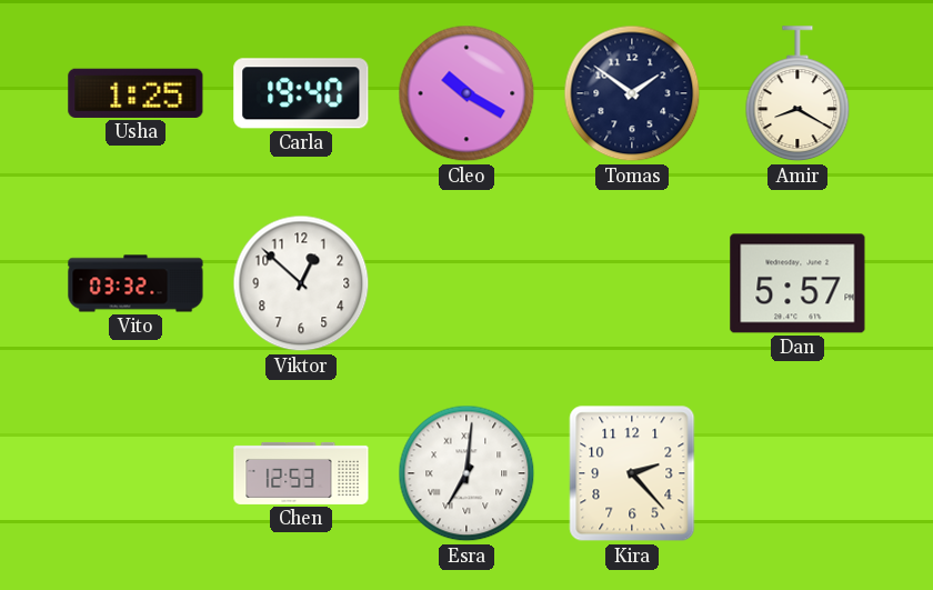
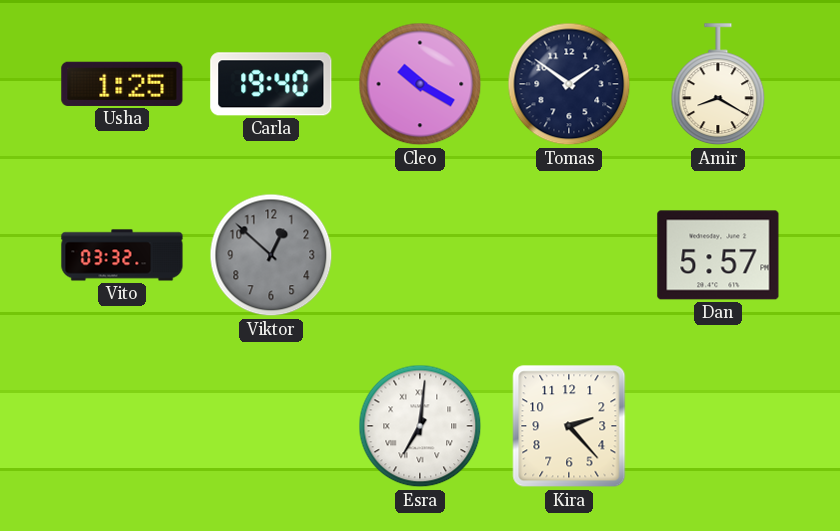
Viktor dial: white -> grey (271, 255)
Chen: 12:53 -> none (301, 473)
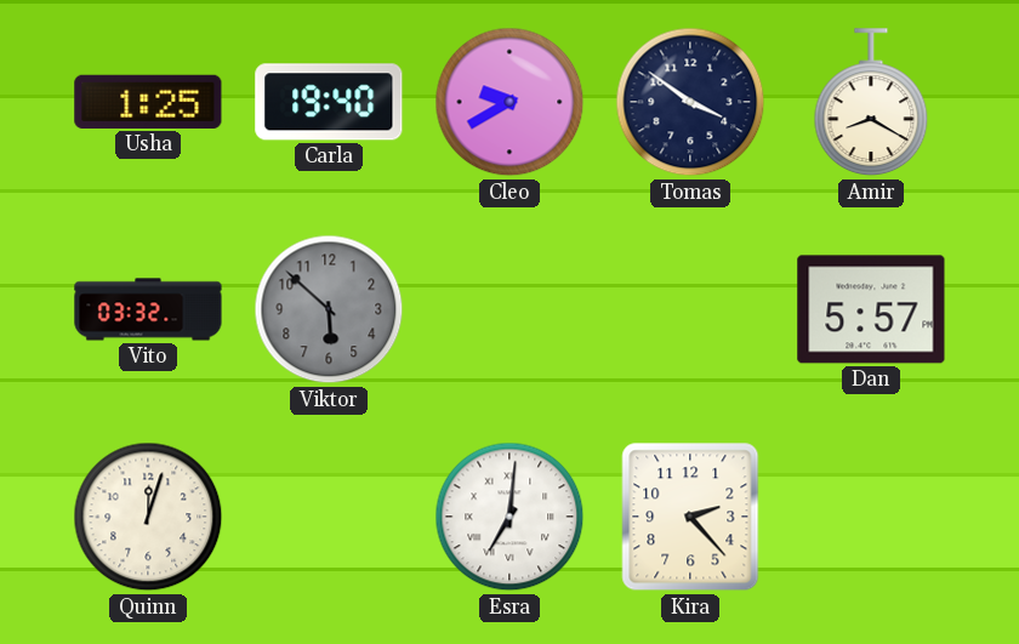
Cleo: 10:20 -> 9:40 (509, 102)
Tomas: 1:51 -> 3:51 (690, 102)
Viktor: 12:52 -> 5:52 (329, 309)
Quinn: none -> 12:03 (148, 517)
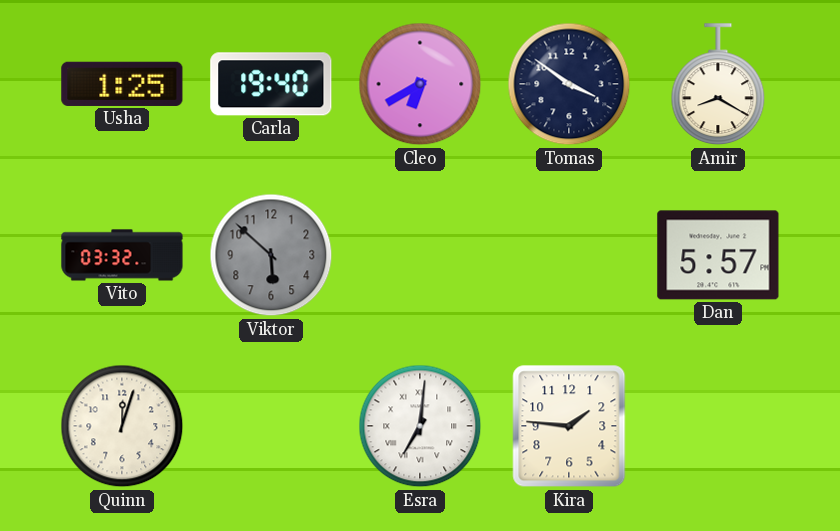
Cleo: 9:40 -> 6:40 (420, 84)
Kira: 2:23 -> 1:46 (569, 426)
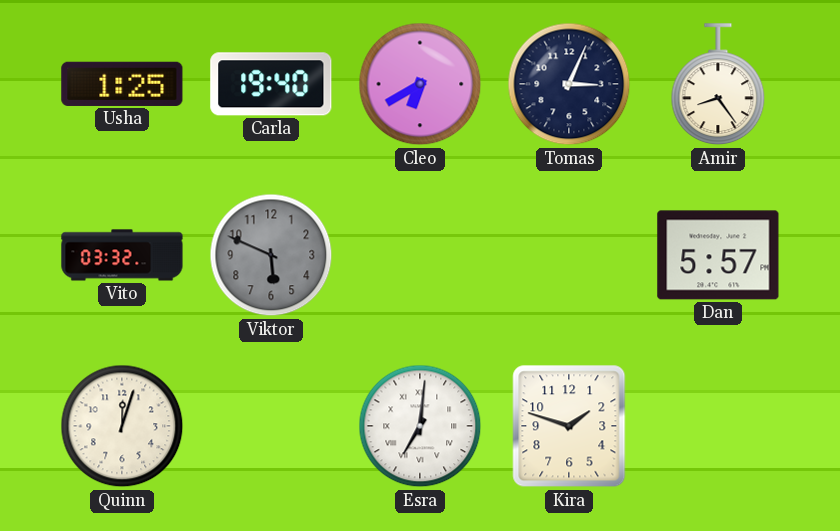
Tomas: 3:51 -> 3:04 (569, 84)
Amir: 8:20 -> 8:24 (718, 85)
Viktor: 5:52 -> 5:49 (271, 255)
Kira: 1:46 -> 1:48 (569, 426)
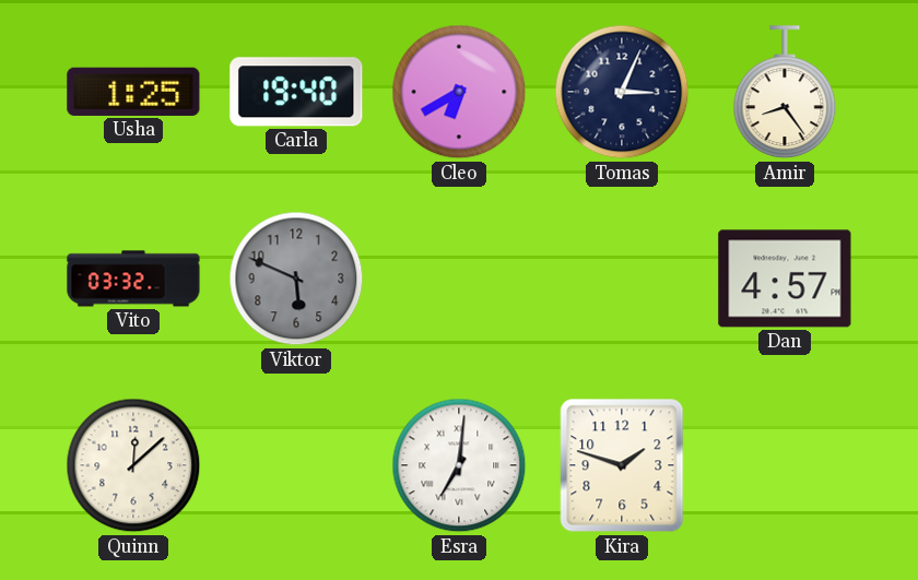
Dan: 5:57 -> 4:57 (785, 279)
Quinn: 12:03 -> 12:08 (133, 465)
